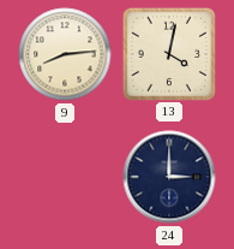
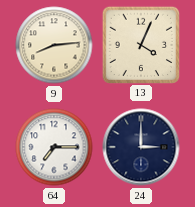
13: 4:02 -> 4:04 (140, 44)
64: none -> 7:15 (54, 147)
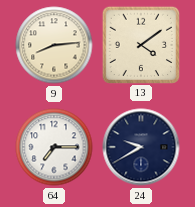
13: 4:04 -> 4:09 (140, 44)
24: 3:00 -> 9:40 (141, 147)
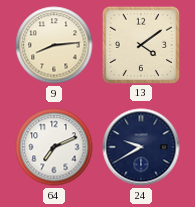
64: 7:15 -> 7:11 (54, 147)
